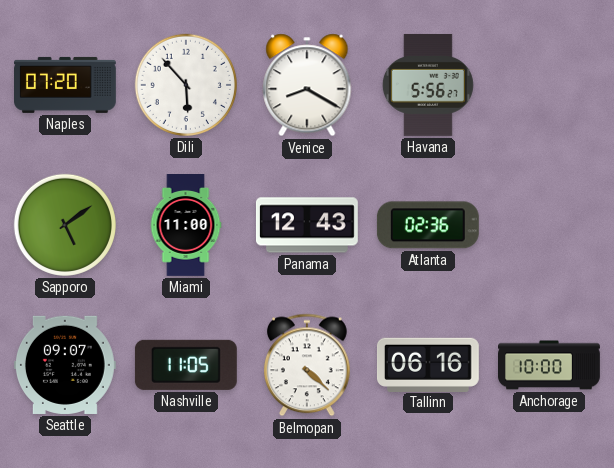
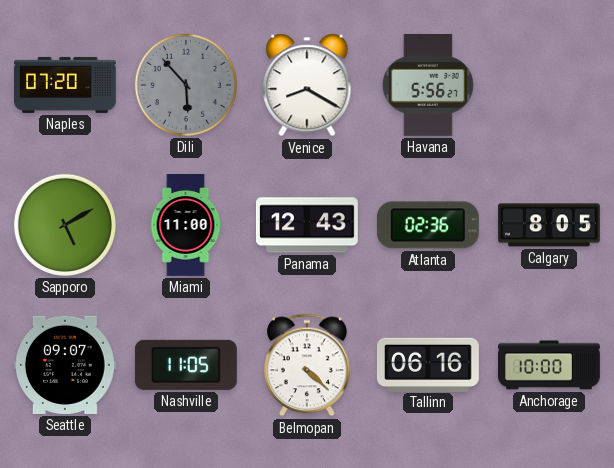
Dili dial: white -> grey (186, 85)
Sapporo: 5:09 -> 5:10 (65, 225)
Calgary: none -> 8:05 (549, 225)
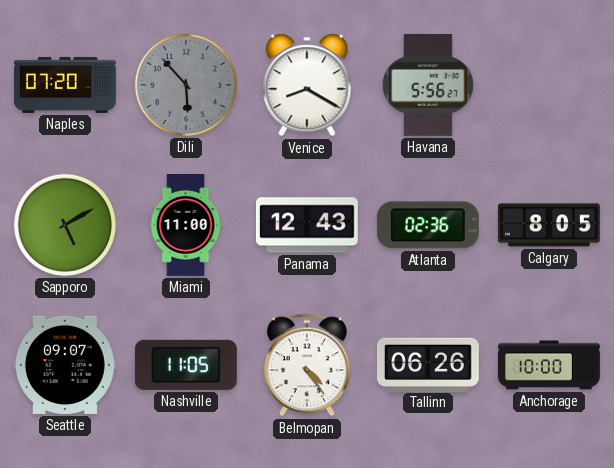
Belmopan: 4:22 -> 4:24 (307, 365)
Tallinn: 06:16 -> 06:26 (428, 364)
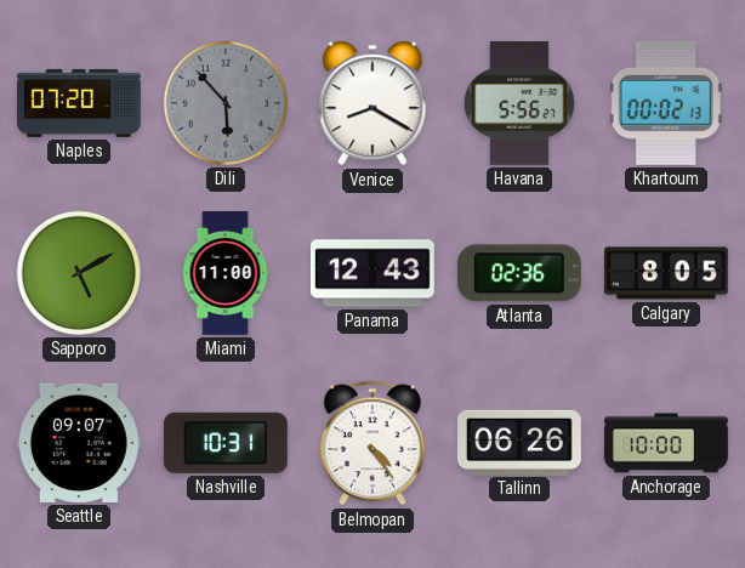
Khartoum: none -> 00:02 (666, 103)
Nashville: 11:05 -> 10:31 (226, 443)
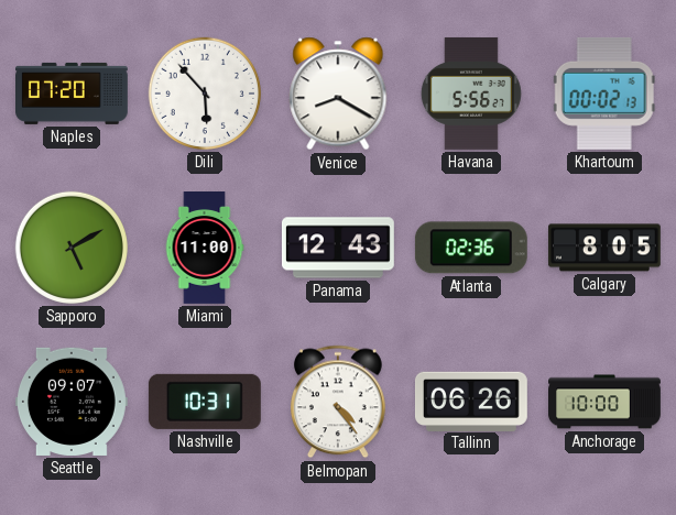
Dili dial: grey -> white (205, 94)
